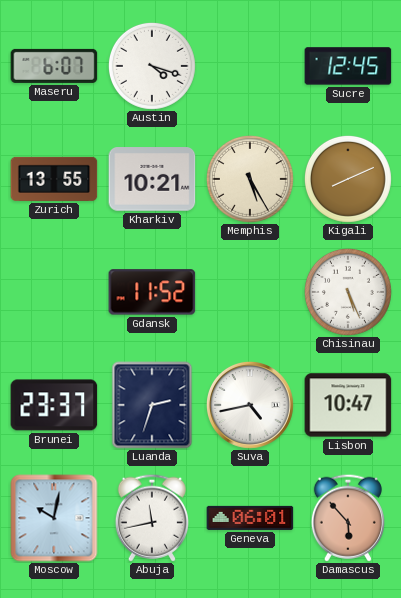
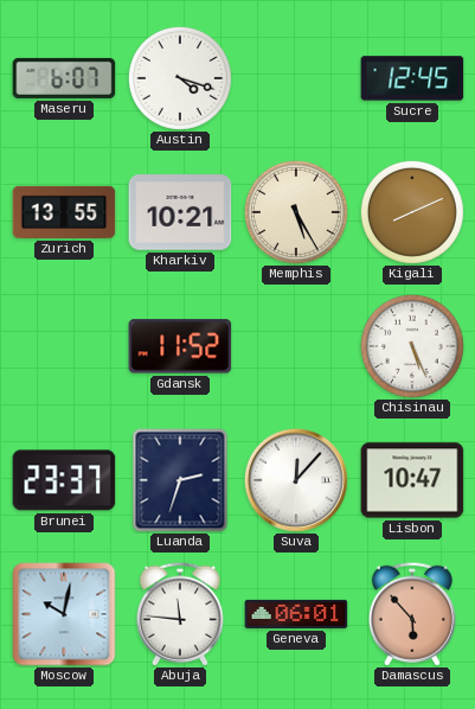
Suva: 4:43 -> 12:07 (296, 480)
Abuja: 11:43 -> 11:46 (180, 614)
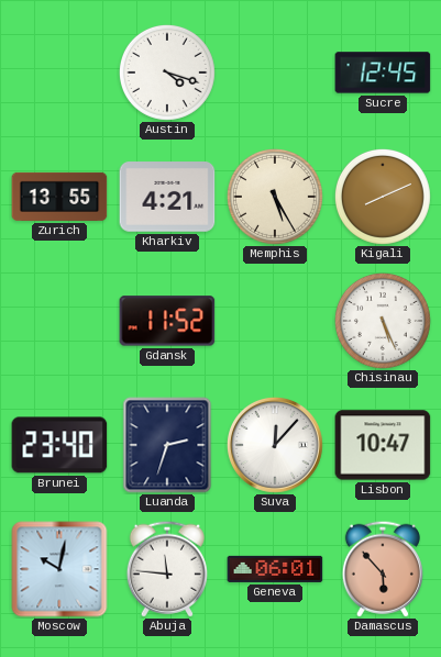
Maseru: 6:07 -> none (64, 78)
Kharkiv: 10:21 -> 4:21 (167, 197)
Brunei: 23:37 -> 23:40 (59, 445)
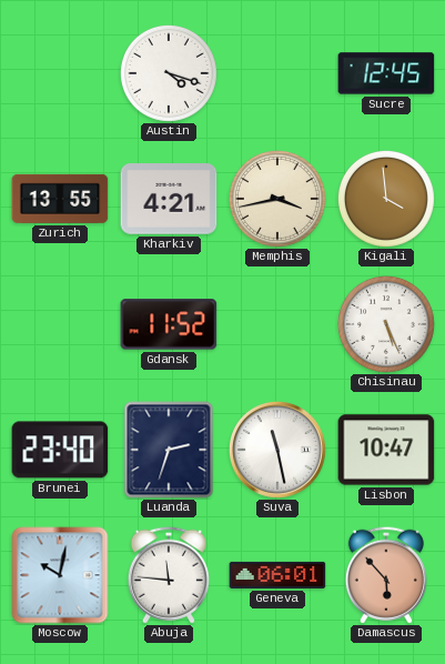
Memphis: 5:25 -> 3:43 (277, 199)
Kigali: 8:11 -> 3:59 (386, 199)
Suva: 12:07 -> 11:28 (277, 450)
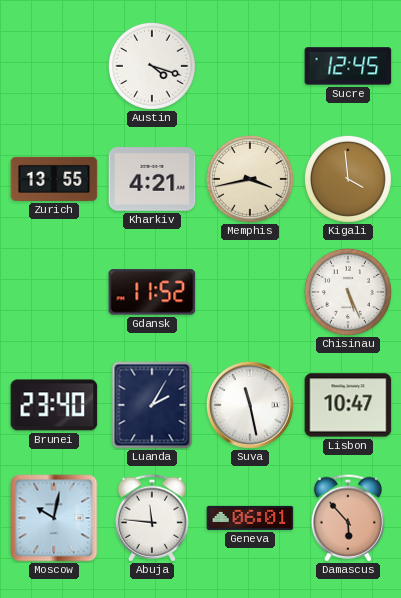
Luanda: 2:33 -> 2:05 (152, 405)
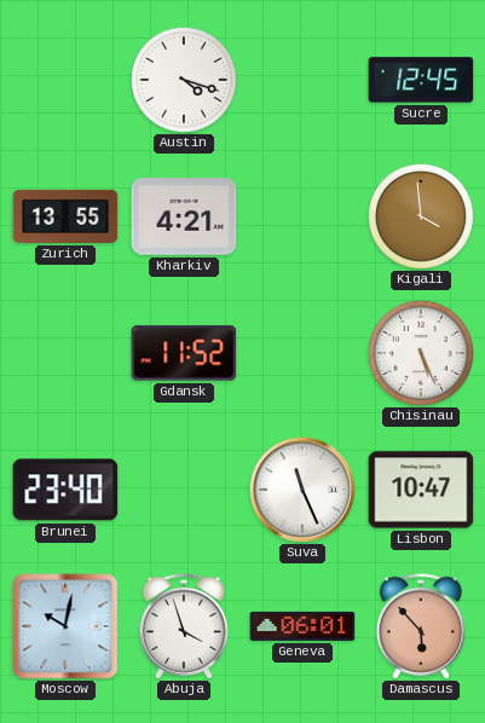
Memphis: 3:43 -> none (250, 179)
Luanda: 2:05 -> none (152, 405)
Suva: 11:28 -> 11:26 (302, 490)
Abuja: 11:46 -> 3:57 (184, 626)
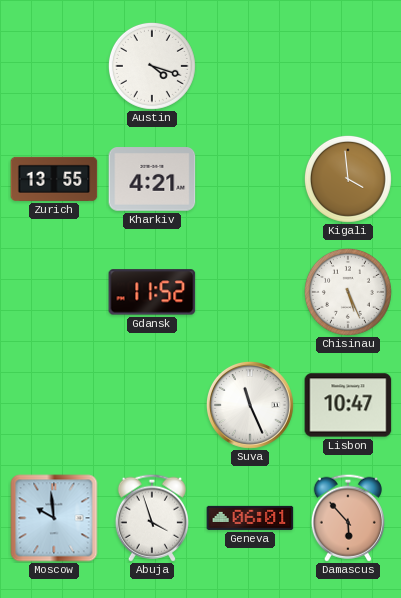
Sucre: 12:45 -> none (421, 80)
Brunei: 23:40 -> none (65, 490)
Moscow: 10:02 -> 9:59 (54, 518)
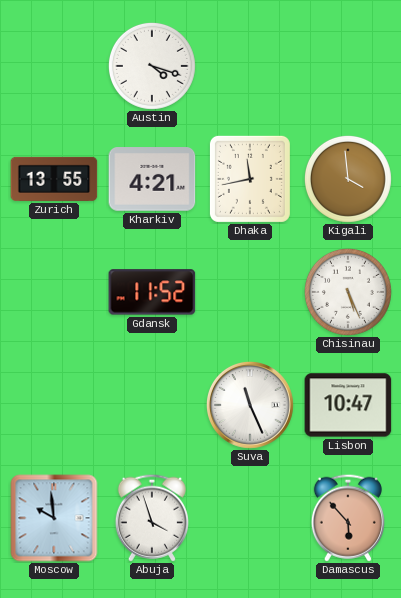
Dhaka: none -> 11:43 (250, 179)
Geneva: 06:01 -> none (250, 518)
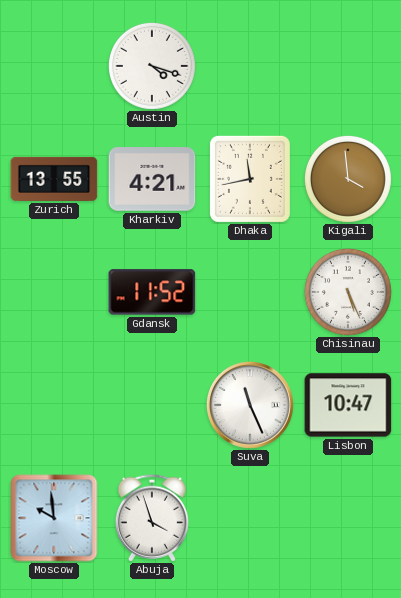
Damascus: 5:53 -> none (348, 518)
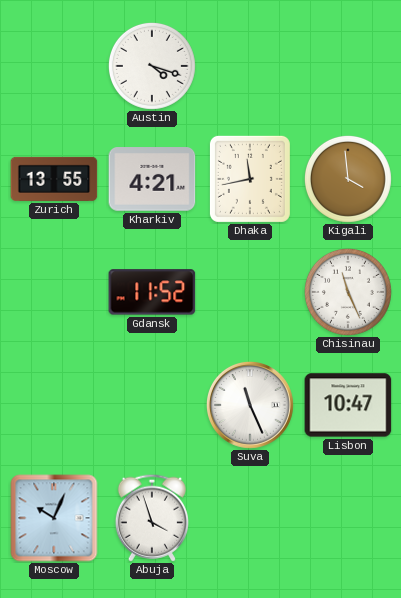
Chisinau: 5:26 -> 11:26 (348, 292)
Moscow: 9:59 -> 10:04 (54, 518)
